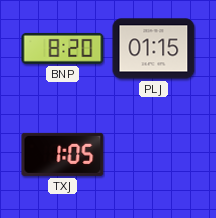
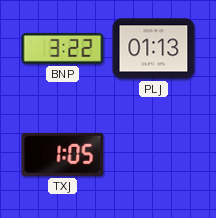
BNP: 8:20 -> 3:22 (63, 48)
PLJ: 01:15 -> 01:13 (154, 49)
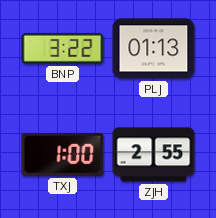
TXJ: 1:05 -> 1:00 (63, 154)
ZJH: none -> 2:55 (154, 155)
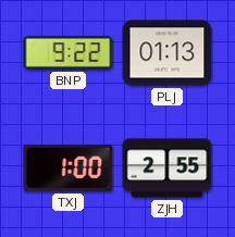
BNP: 3:22 -> 9:22 (69, 52)
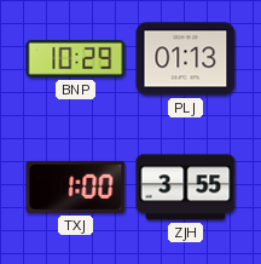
BNP: 9:22 -> 10:29 (76, 58)
ZJH: 2:55 -> 3:55 (186, 188)
